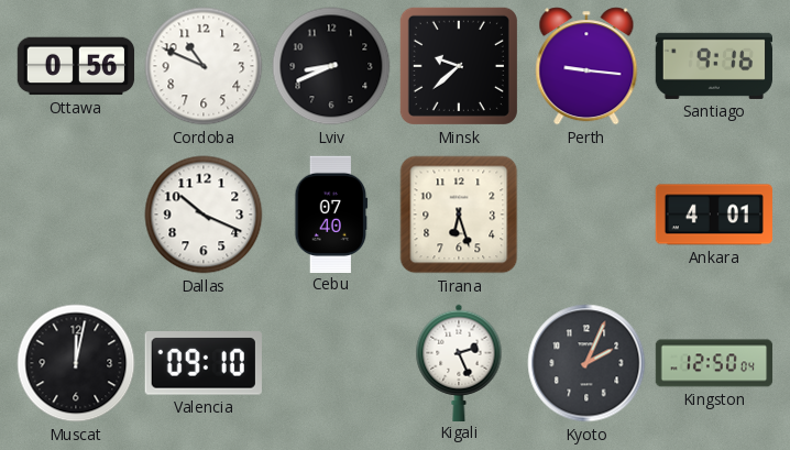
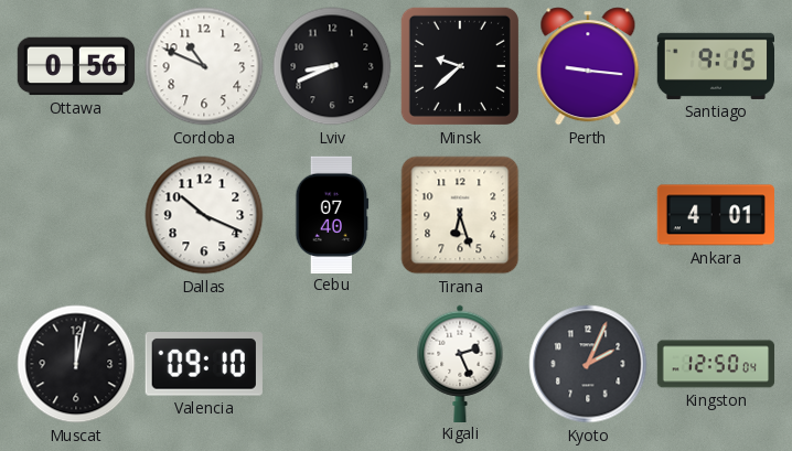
Santiago: 9:16 -> 9:15 (715, 66)
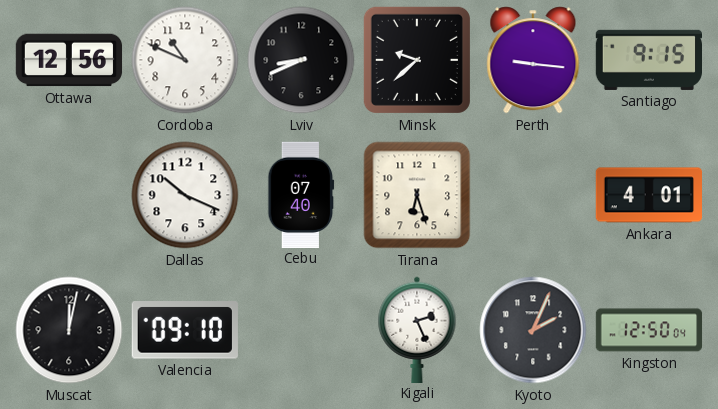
Ottawa: 0:56 -> 12:56 (69, 60)
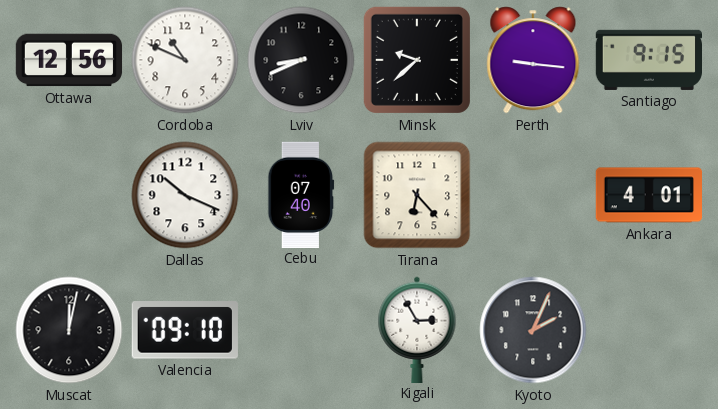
Tirana: 6:27 -> 6:23 (417, 195)
Kigali: 2:26 -> 2:55 (417, 329)
Kingston: 12:50 -> none (649, 330)
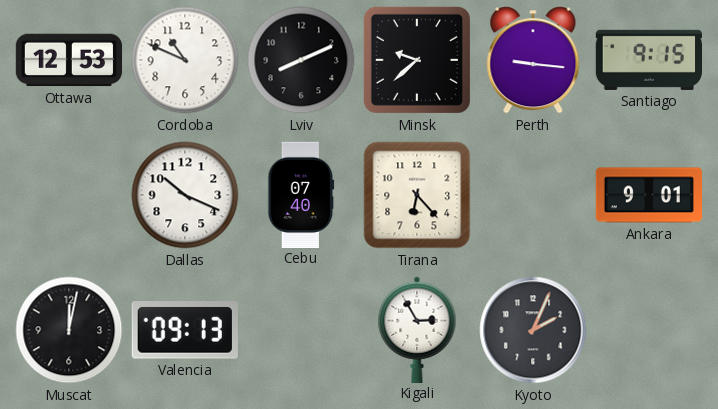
Ottawa: 12:56 -> 12:53 (69, 60)
Lviv: 8:41 -> 8:11 (301, 60)
Ankara: 4:01 -> 9:01 (648, 195)
Valencia: 09:10 -> 09:13 (185, 331)
